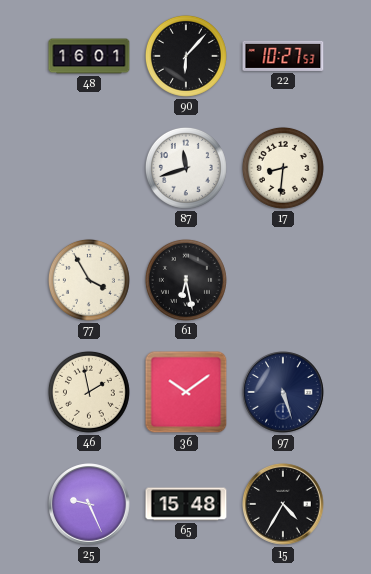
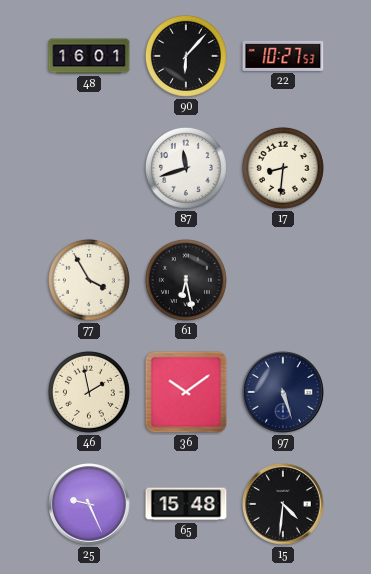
15: 4:35 -> 4:31 (283, 504)
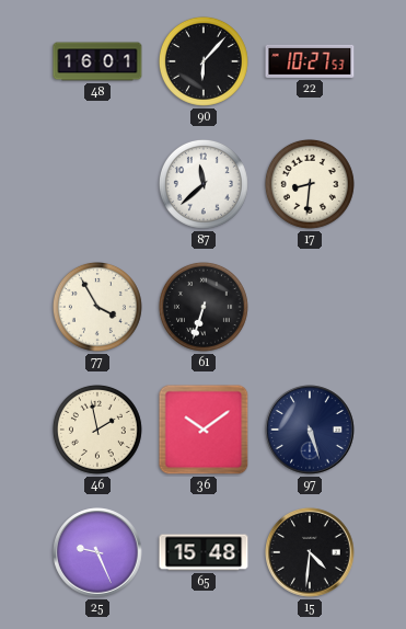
87: 11:42 -> 11:38 (204, 184)
61: 6:28 -> 6:33 (204, 307)
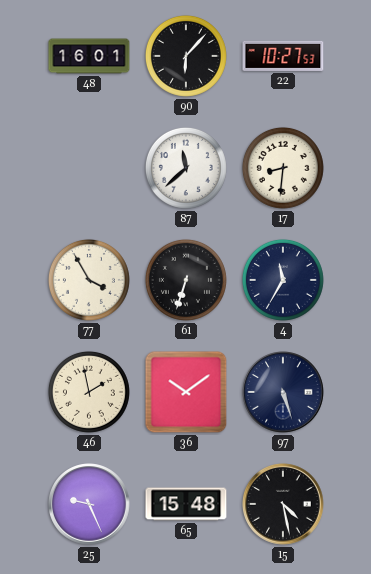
4: none -> 11:35 (283, 280)
15: 4:31 -> 4:28 (283, 504)
